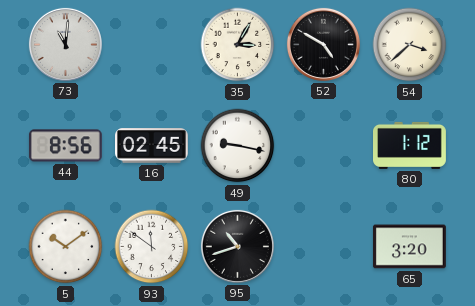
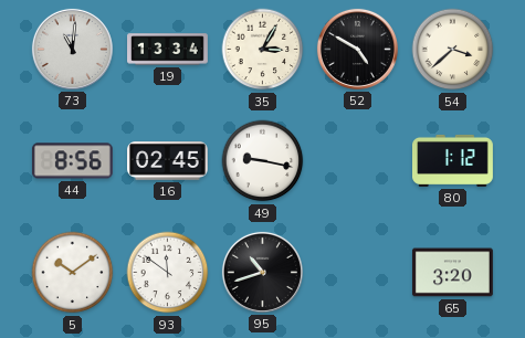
19: none -> 13:34 (168, 50)
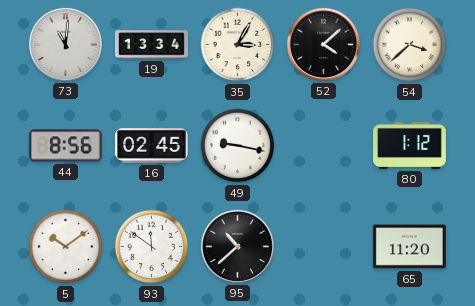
52: 4:50 -> 4:08 (323, 44)
95: 10:42 -> 10:38 (237, 246)
65: 3:20 -> 11:20 (410, 247)
